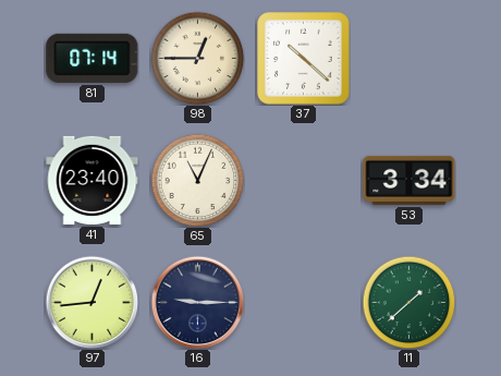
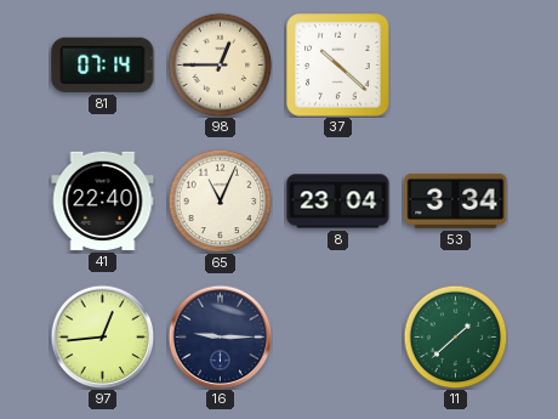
41: 23:40 -> 22:40 (103, 200)
8: none -> 23:04 (338, 202)
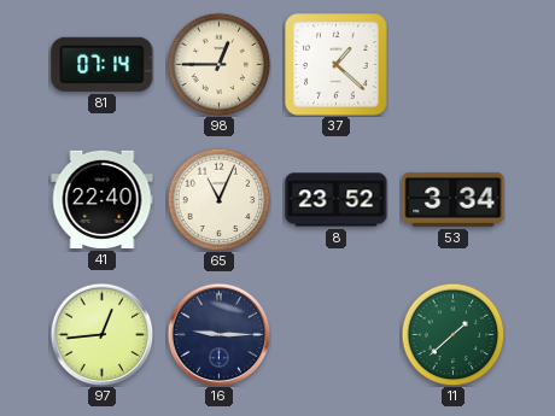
37: 10:22 -> 1:22 (337, 65)
8: 23:04 -> 23:52 (337, 200)
